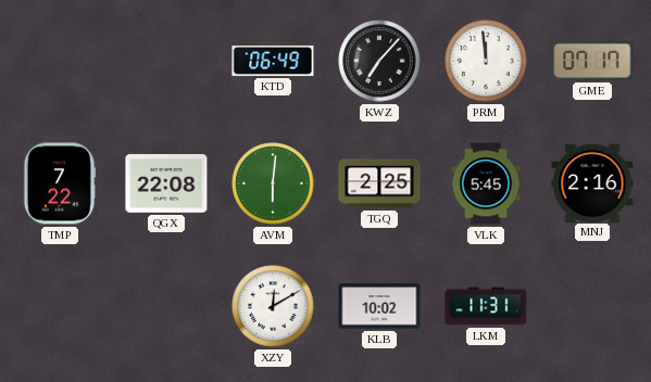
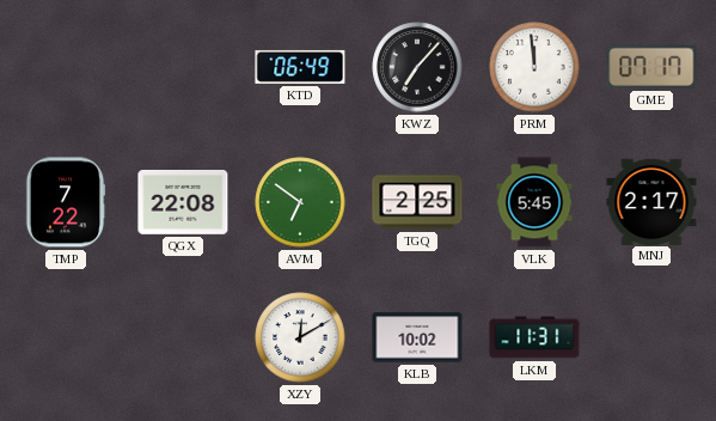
AVM: 6:01 -> 6:51 (300, 202)
MNJ: 2:16 -> 2:17 (651, 201)
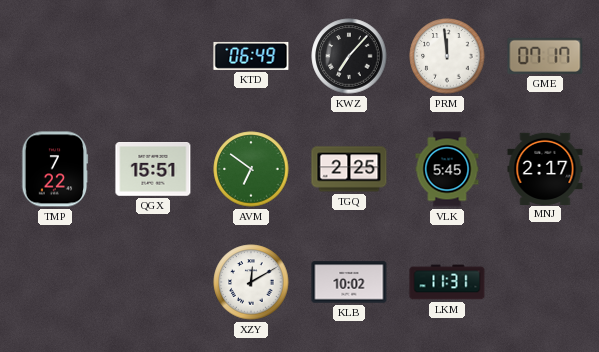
QGX: 22:08 -> 15:51 (153, 170)
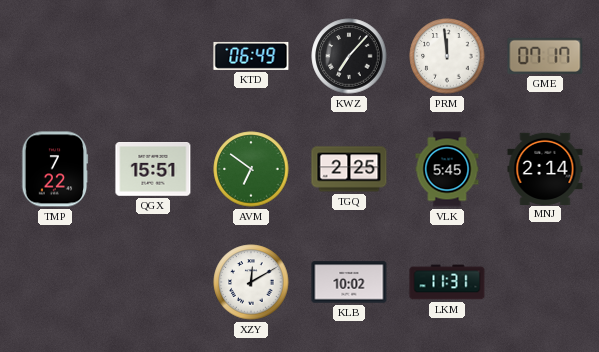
MNJ: 2:17 -> 2:14 (545, 168)
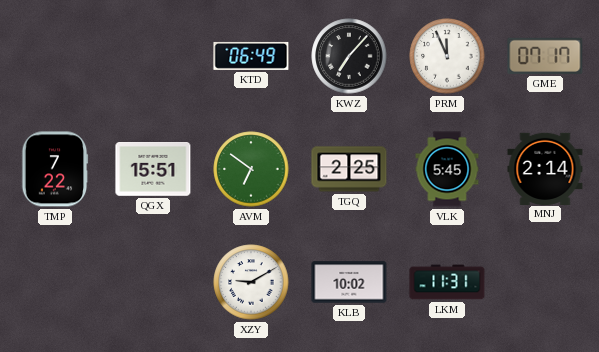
PRM: 11:59 -> 11:56 (447, 56)
XZY: 12:10 -> 9:10 (251, 282)
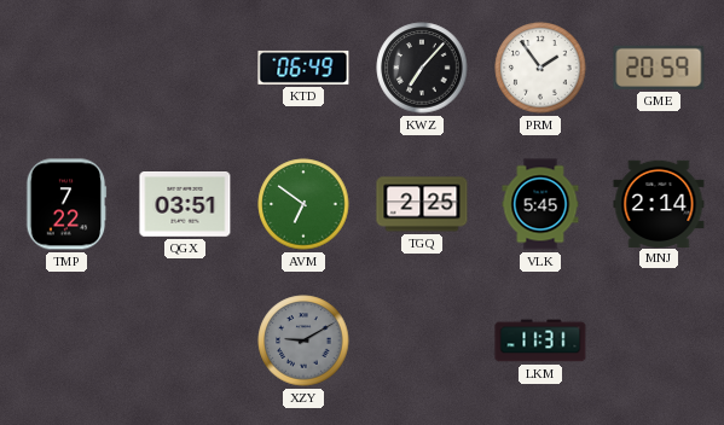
PRM: 11:56 -> 1:54 (540, 68)
GME: 07:17 -> 20:59 (659, 68)
QGX: 15:51 -> 03:51 (185, 205)
XZY dial: white -> grey (303, 340)
KLB: 10:02 -> none (349, 282)
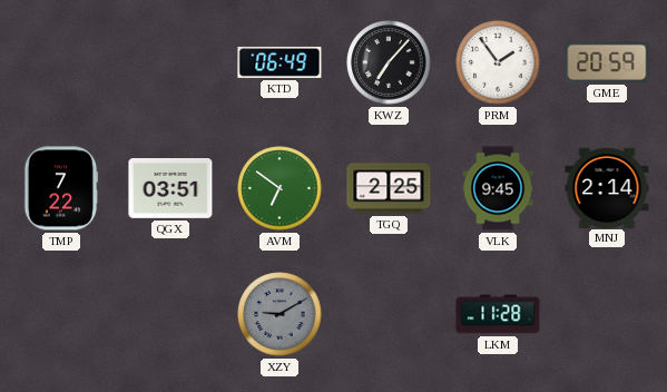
VLK: 5:45 -> 9:45 (498, 188)
LKM: 11:31 -> 11:28 (498, 314)
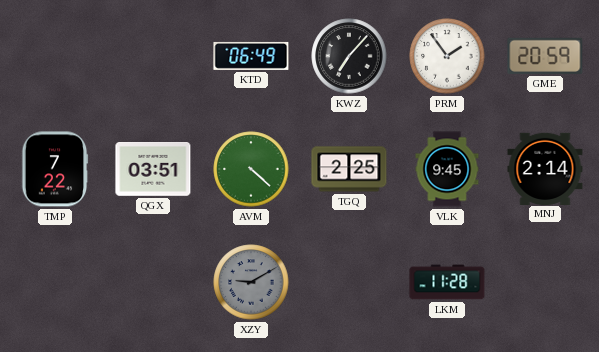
AVM: 6:51 -> 4:22 (251, 169)
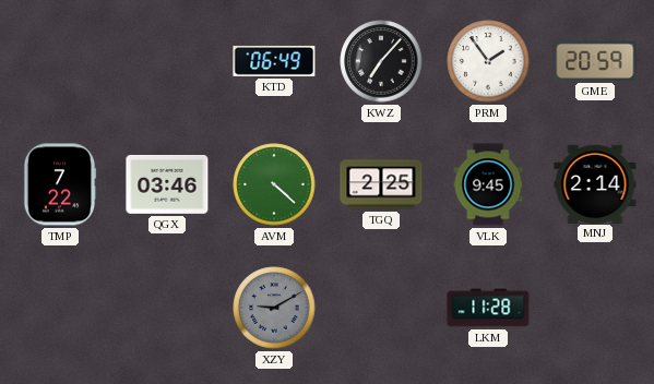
QGX: 03:51 -> 03:46 (167, 185)
